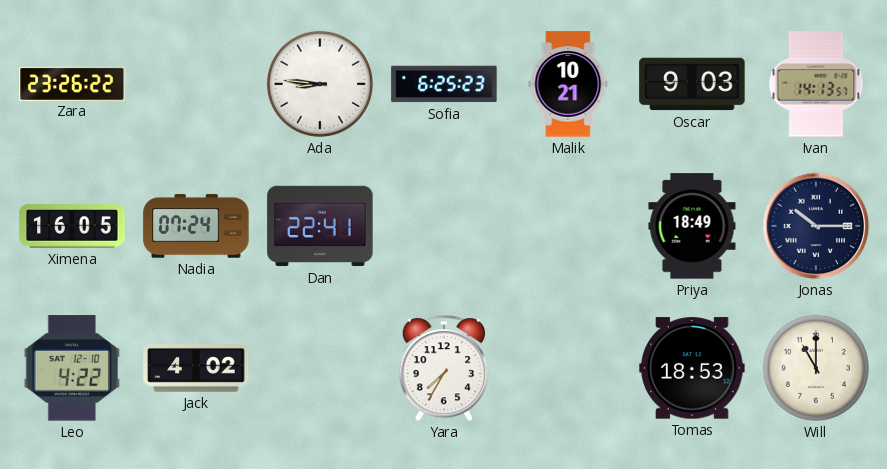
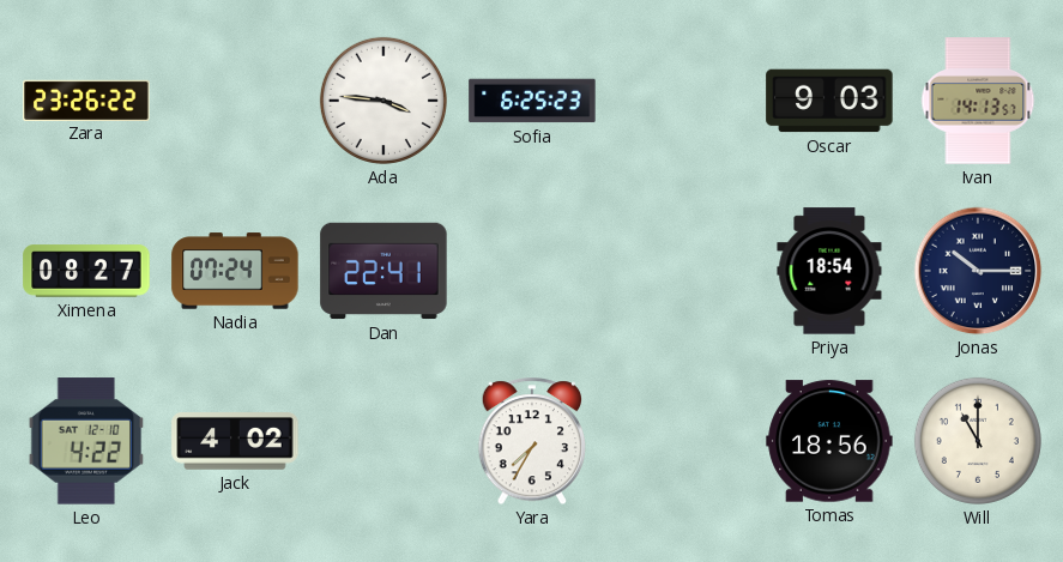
Ada: 8:46 -> 3:46 (383, 101)
Malik: 10:21 -> none (568, 84)
Ximena: 16:05 -> 08:27 (86, 271)
Priya: 18:49 -> 18:54 (829, 271)
Tomas: 18:53 -> 18:56 (829, 441)
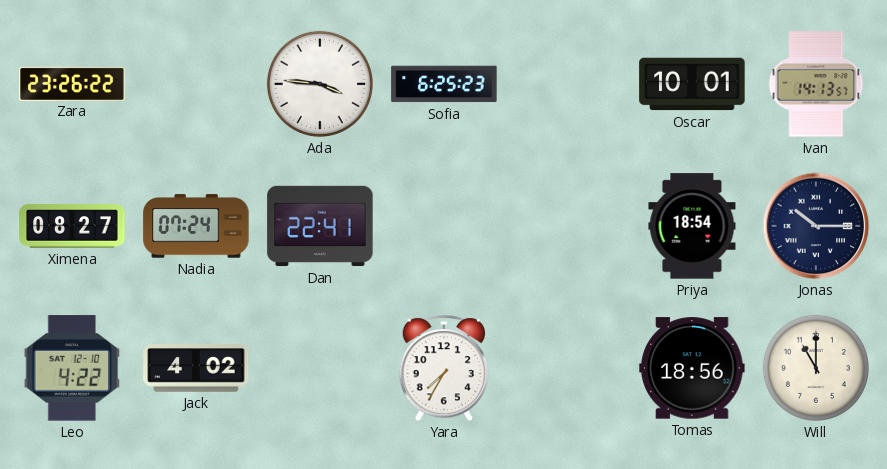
Oscar: 9:03 -> 10:01 (692, 84)
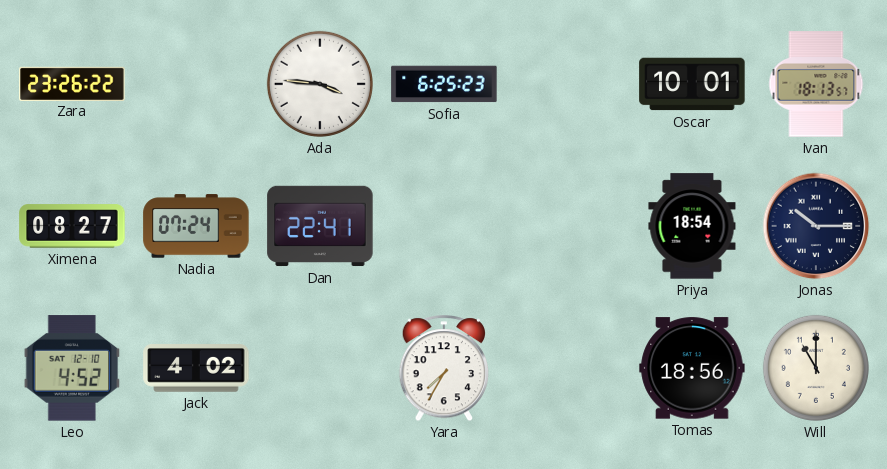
Ivan: 14:13 -> 18:13 (816, 84)
Leo: 4:22 -> 4:52 (72, 368)
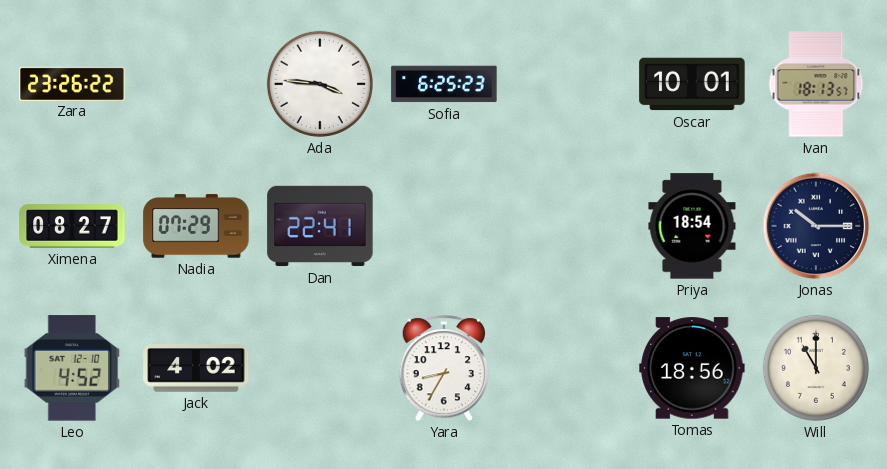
Nadia: 07:24 -> 07:29 (196, 226)
Yara: 7:35 -> 8:35 (443, 369)
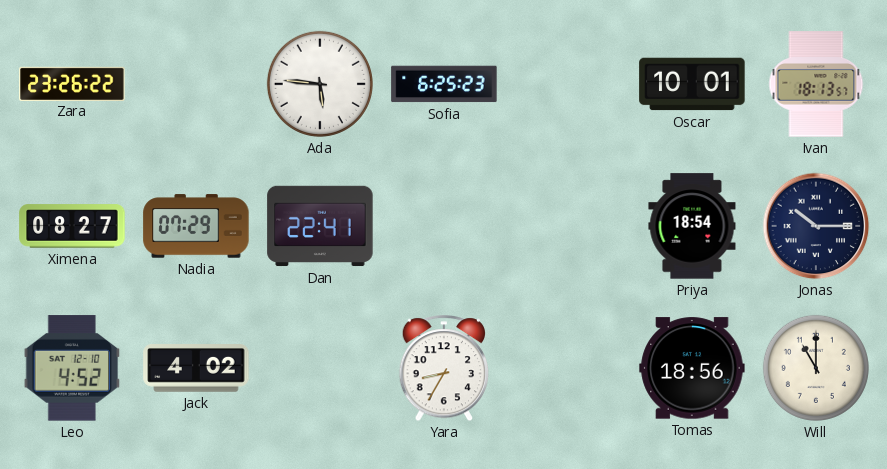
Ada: 3:46 -> 5:46 (320, 84)
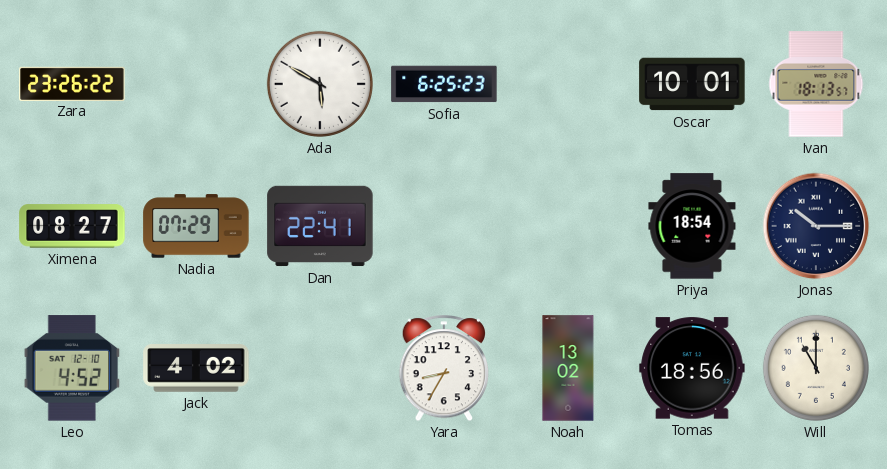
Ada: 5:46 -> 5:50 (320, 84)
Noah: none -> 13:02 (568, 368)
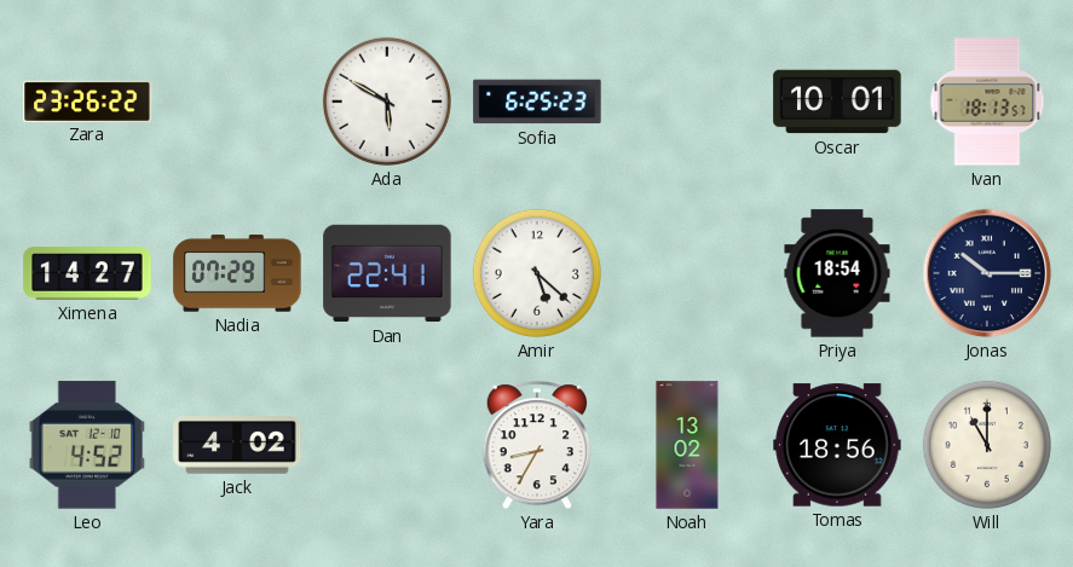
Ximena: 08:27 -> 14:27 (87, 273)
Amir: none -> 5:22 (537, 273)
